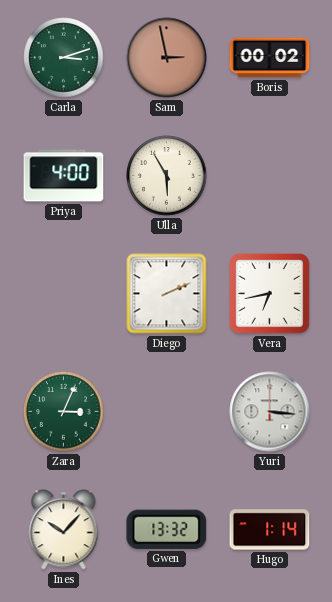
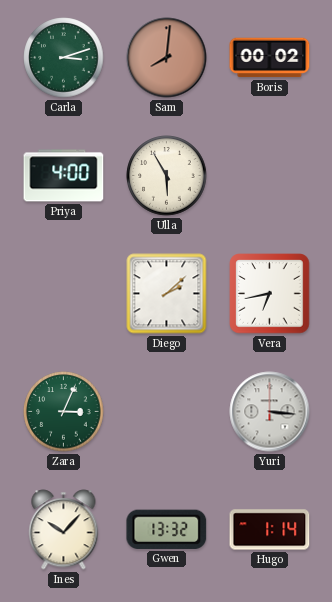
Sam: 2:58 -> 8:01 (167, 58)
Diego: 2:11 -> 2:08 (167, 294)
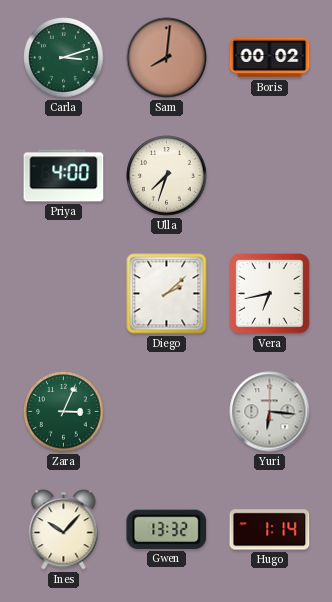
Ulla: 5:55 -> 7:33 (167, 176)
Yuri: 3:16 -> 6:16 (270, 412)
